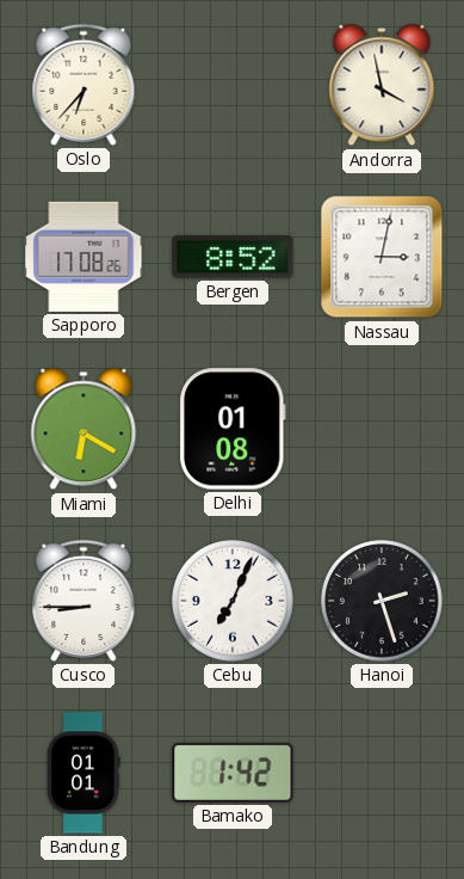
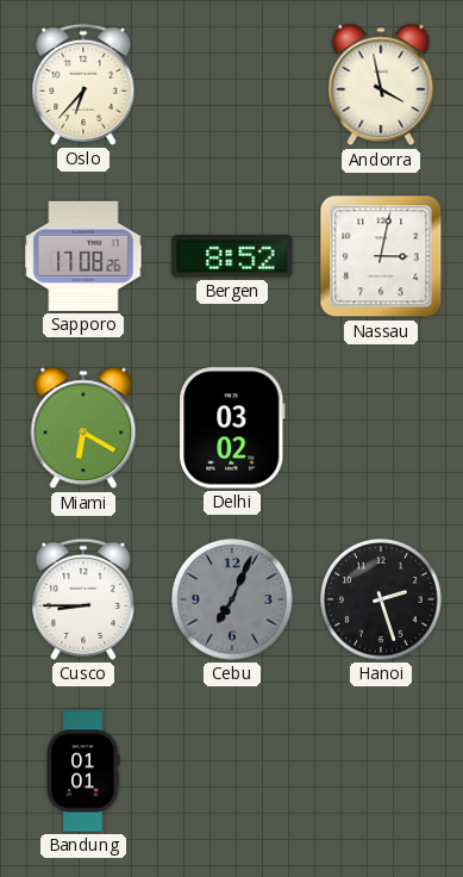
Delhi: 01:08 -> 03:02 (232, 428)
Cebu dial: white -> grey (232, 599)
Bamako: 1:42 -> none (233, 773)
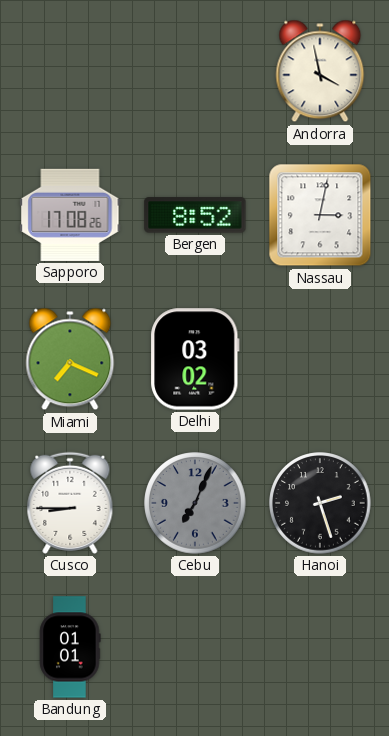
Oslo: 6:37 -> none (83, 85)
Miami: 6:20 -> 7:19 (70, 359)
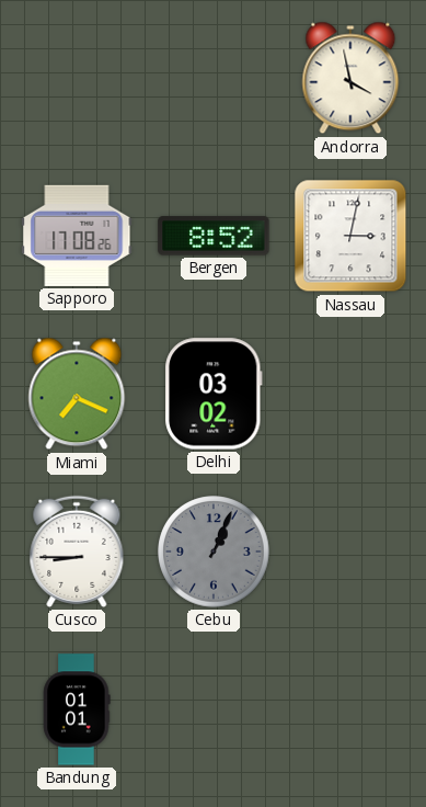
Cebu: 7:04 -> 1:04 (214, 552)
Hanoi: 2:27 -> none (320, 503)
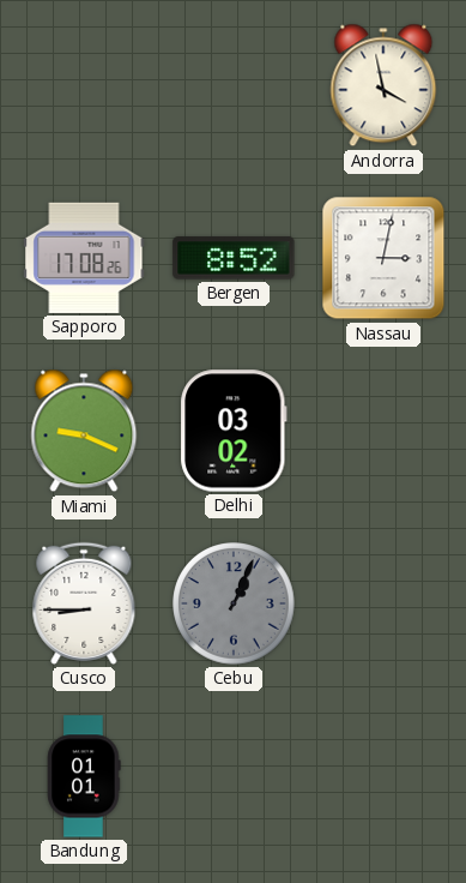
Miami: 7:19 -> 9:19 (84, 431)
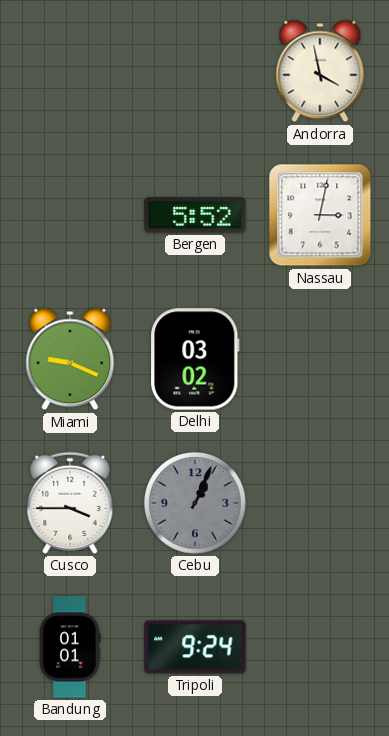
Sapporo: 17:08 -> none (84, 258)
Bergen: 8:52 -> 5:52 (195, 215)
Cusco: 8:45 -> 3:45 (70, 503)
Tripoli: none -> 9:24 (195, 647)
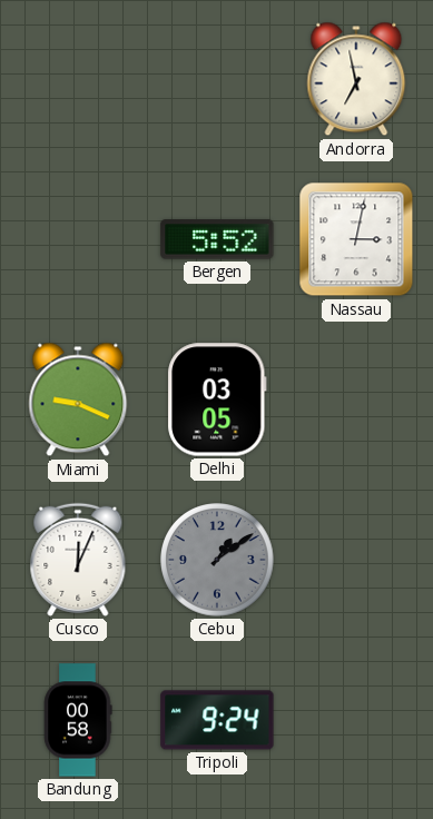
Andorra: 3:58 -> 6:58 (356, 79)
Delhi: 03:02 -> 03:05 (217, 399)
Cusco: 3:45 -> 12:04 (78, 560)
Cebu: 1:04 -> 1:09 (217, 560)
Bandung: 01:01 -> 00:58 (78, 720)
